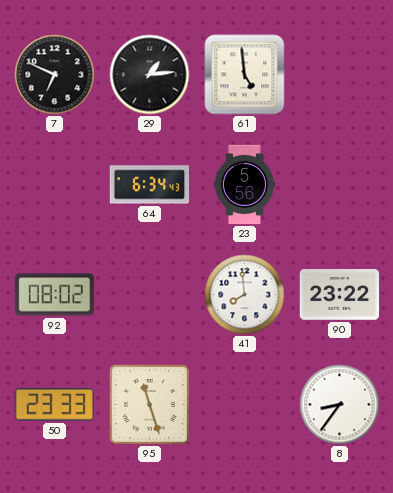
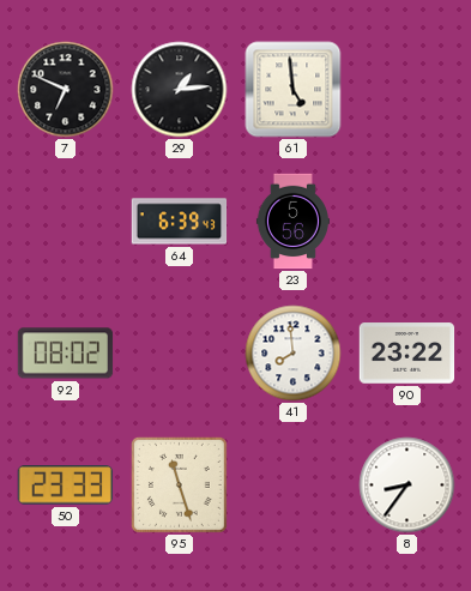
64: 6:34 -> 6:39 (180, 222)
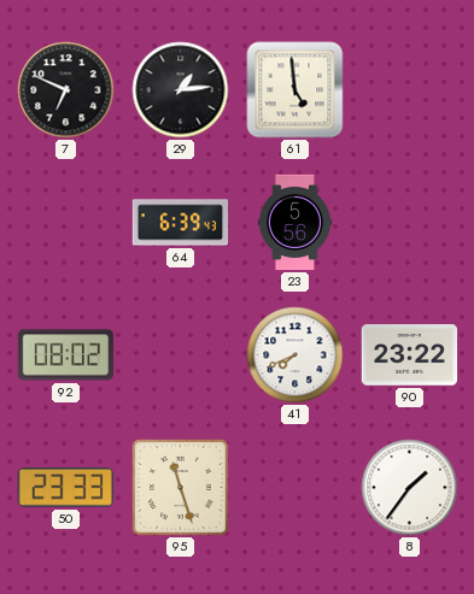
41: 7:59 -> 7:41 (295, 355)
8: 8:36 -> 1:36 (410, 488)
